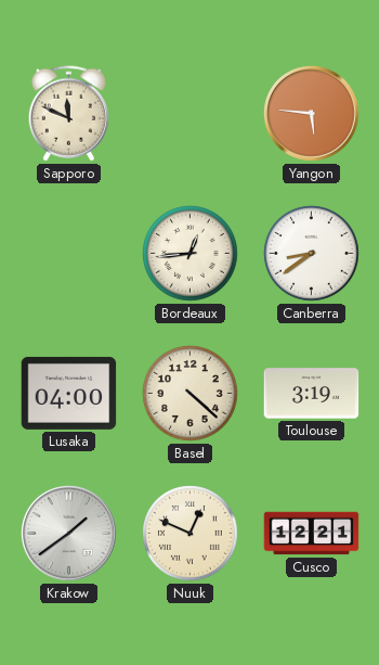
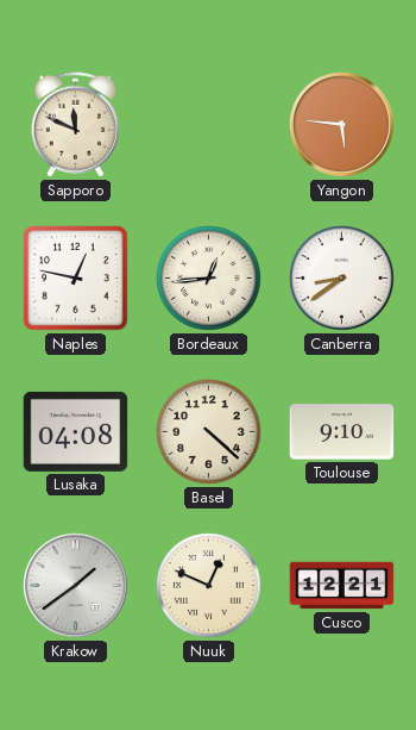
Naples: none -> 12:47 (76, 279)
Lusaka: 04:00 -> 04:08 (76, 431)
Toulouse: 3:19 -> 9:10 (342, 432)
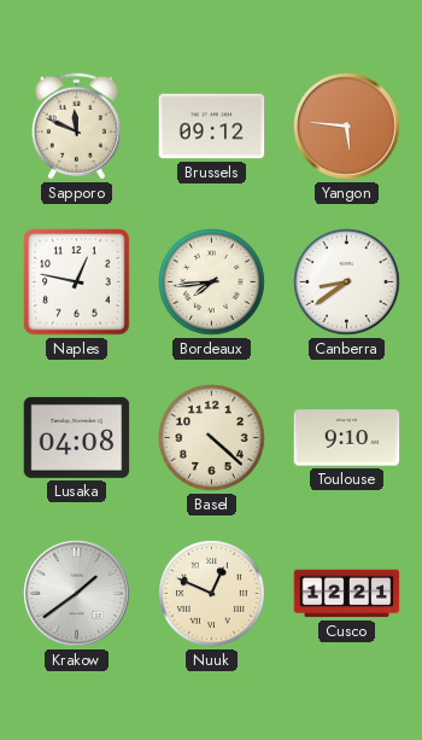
Brussels: none -> 09:12 (212, 127)
Bordeaux: 12:44 -> 7:44 (212, 282)
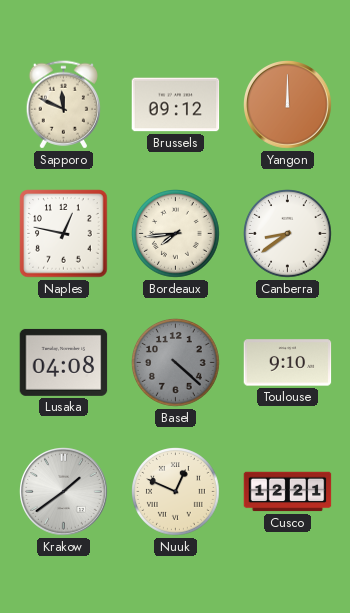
Yangon: 5:46 -> 12:00 (288, 105)
Basel dial: cream -> grey (176, 363)
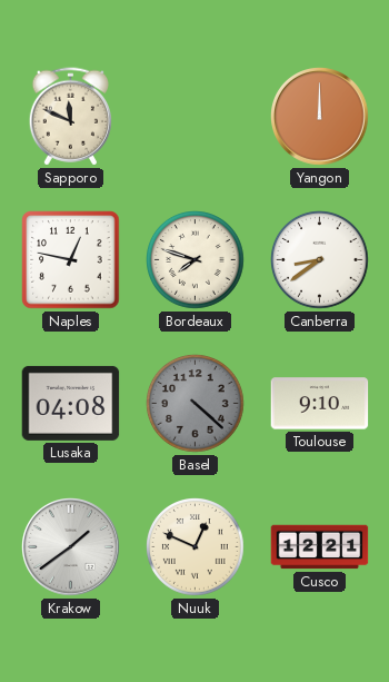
Brussels: 09:12 -> none (176, 105)
Bordeaux: 7:44 -> 7:48 (196, 260)
